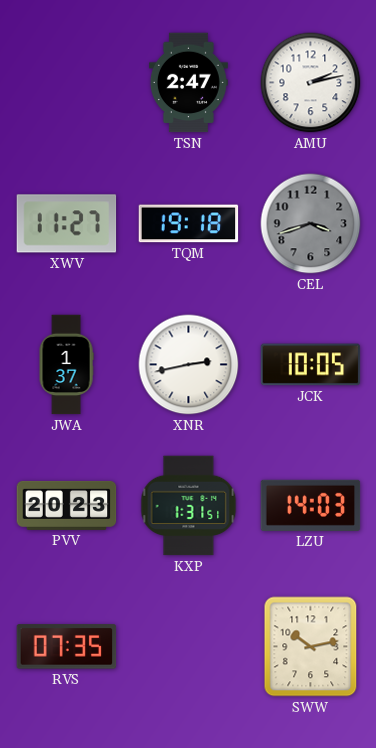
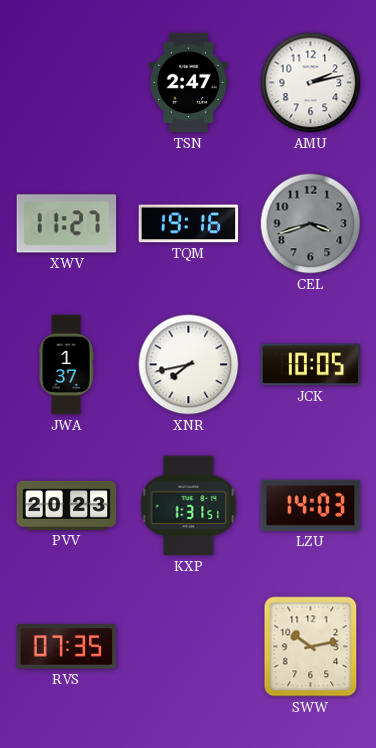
TQM: 19:18 -> 19:16 (189, 224)
XNR: 2:43 -> 7:43 (189, 365)
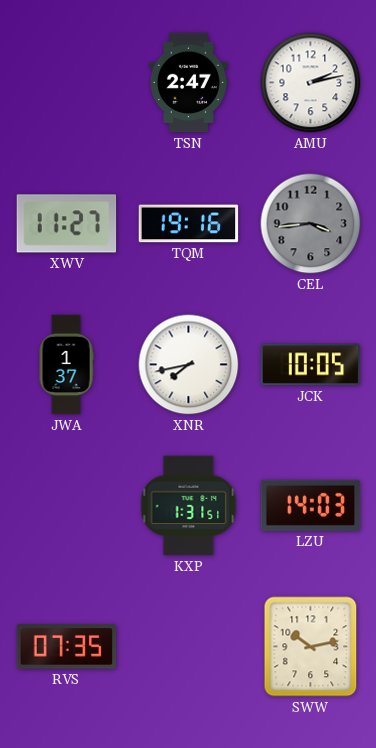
CEL: 3:42 -> 3:44 (311, 224)
PVV: 20:23 -> none (67, 505)
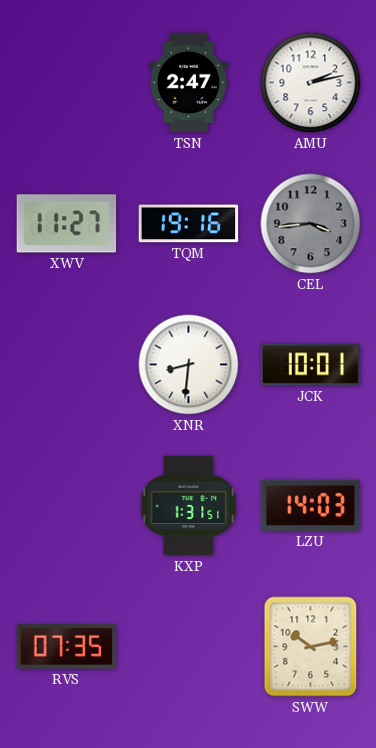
JWA: 1:37 -> none (66, 365)
XNR: 7:43 -> 8:31 (189, 365)
JCK: 10:05 -> 10:01 (311, 365)
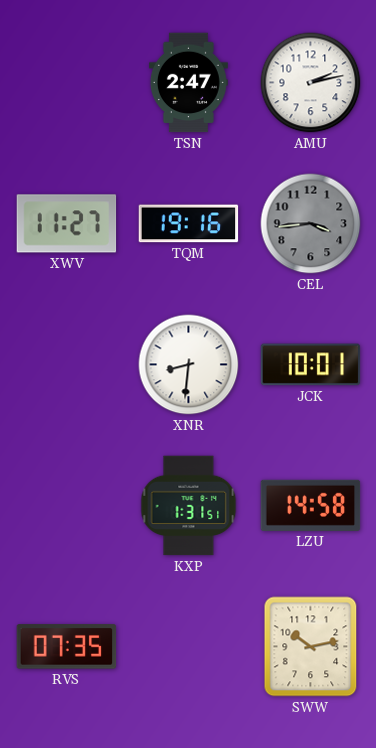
LZU: 14:03 -> 14:58 (311, 505)
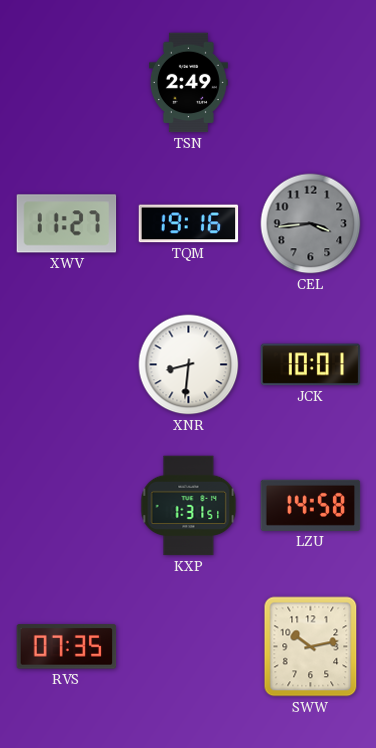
TSN: 2:47 -> 2:49 (188, 83)
AMU: 2:13 -> none (311, 83)
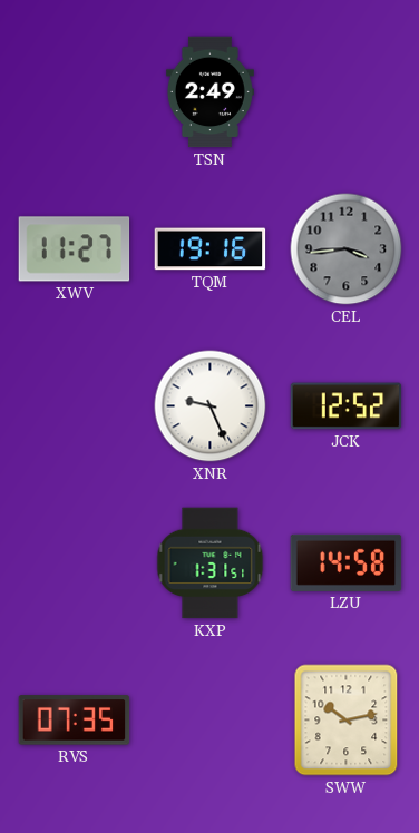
XNR: 8:31 -> 9:26 (211, 406)
JCK: 10:01 -> 12:52 (347, 406)
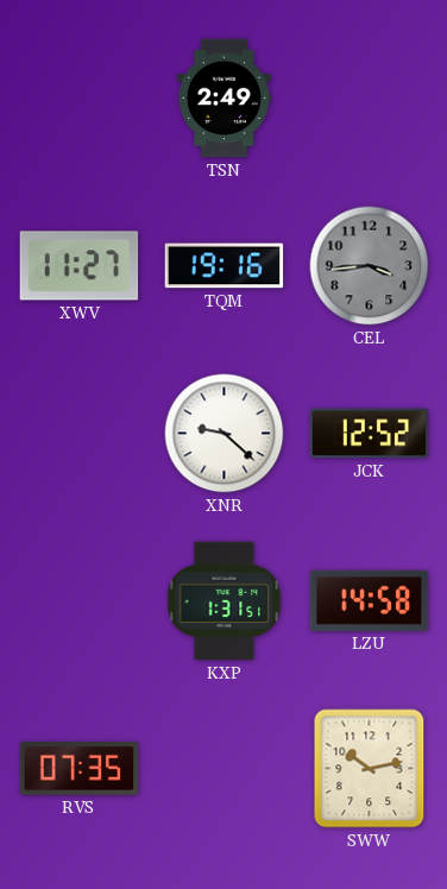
XNR: 9:26 -> 9:22 (225, 434)
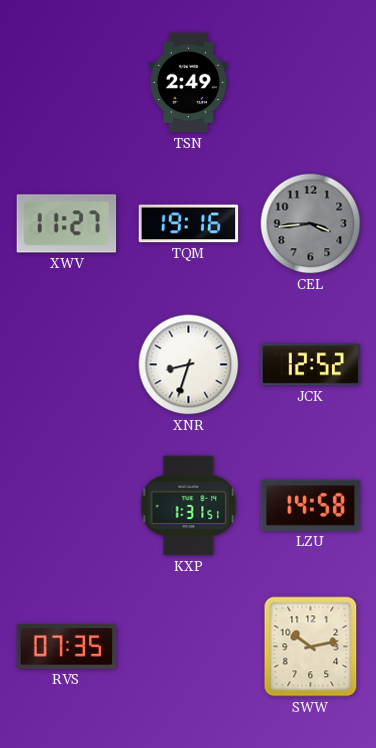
XNR: 9:22 -> 8:33 (189, 365)
